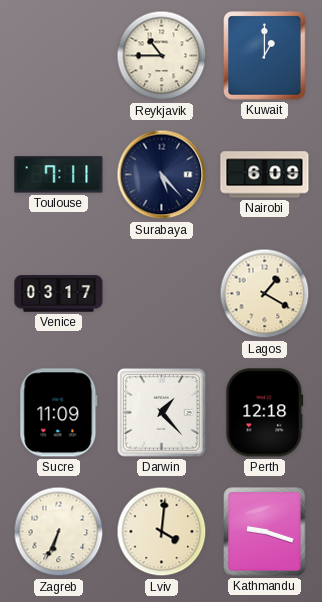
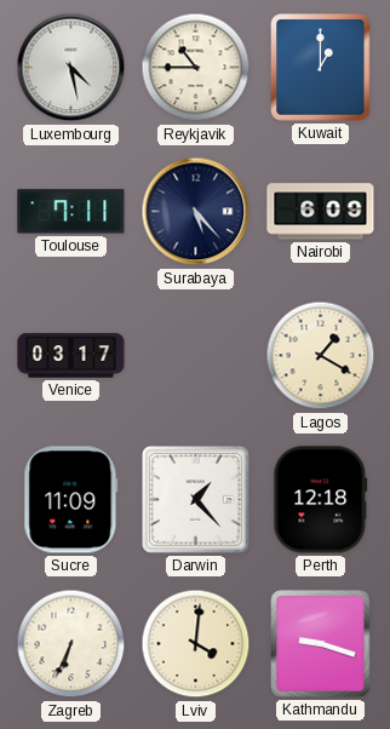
Luxembourg: none -> 4:28 (71, 68)
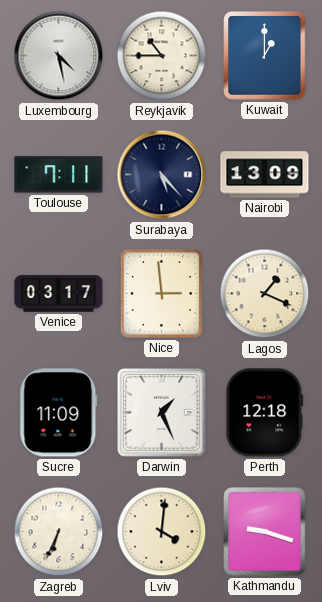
Nairobi: 6:09 -> 13:09 (265, 175)
Nice: none -> 2:59 (161, 293)
Lagos: 1:20 -> 1:19 (265, 294)
Darwin: 1:23 -> 1:26 (162, 413)
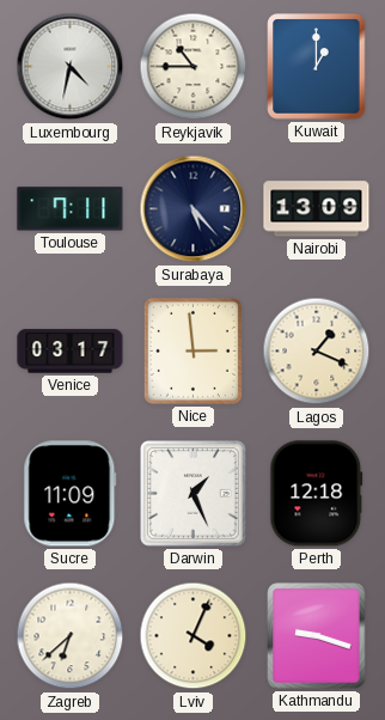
Luxembourg: 4:28 -> 4:32 (71, 67)
Zagreb: 6:34 -> 6:38 (71, 636)
Lviv: 4:01 -> 4:04 (194, 636)
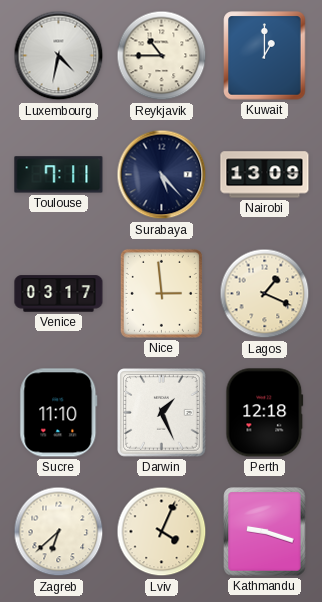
Sucre: 11:09 -> 11:10 (59, 413)
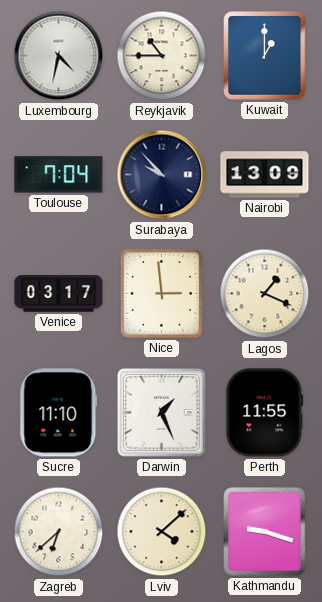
Toulouse: 7:11 -> 7:04 (59, 175)
Surabaya: 5:23 -> 9:53 (162, 175)
Perth: 12:18 -> 11:55 (265, 413)
Lviv: 4:04 -> 4:08 (162, 532)
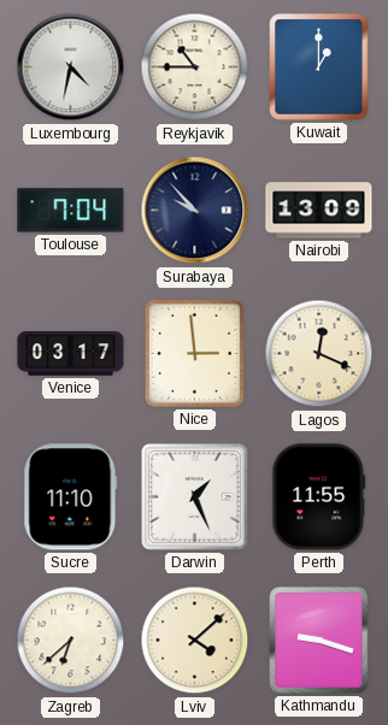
Lagos: 1:19 -> 12:19 (319, 354)
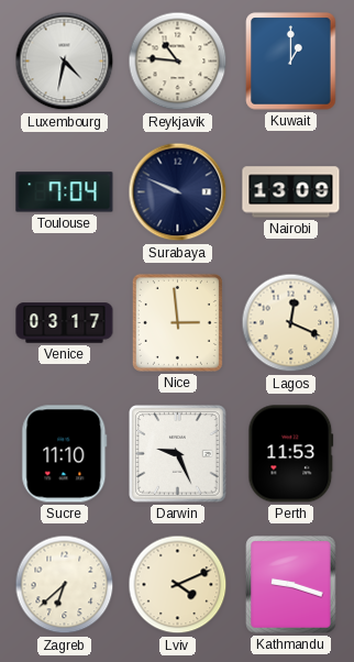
Reykjavik: 10:45 -> 10:46 (178, 62)
Surabaya: 9:53 -> 9:49 (178, 192)
Darwin: 1:26 -> 9:26 (178, 454)
Perth: 11:55 -> 11:53 (291, 454)
Lviv: 4:08 -> 4:11 (178, 585)
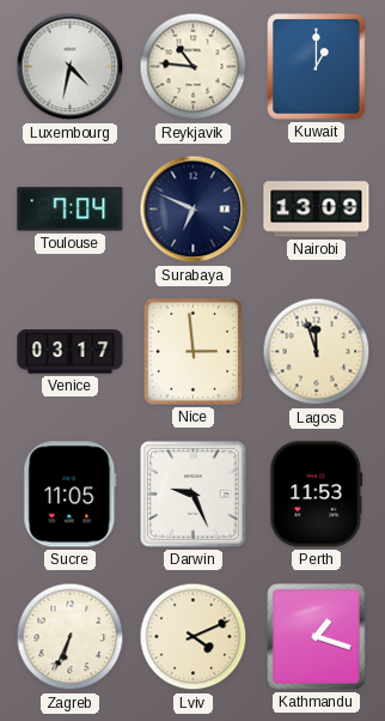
Surabaya: 9:49 -> 6:49 (194, 210)
Lagos: 12:19 -> 11:57 (317, 352)
Sucre: 11:10 -> 11:05 (71, 495)
Zagreb: 6:38 -> 6:34 (71, 637)
Kathmandu: 9:18 -> 1:18 (317, 637)
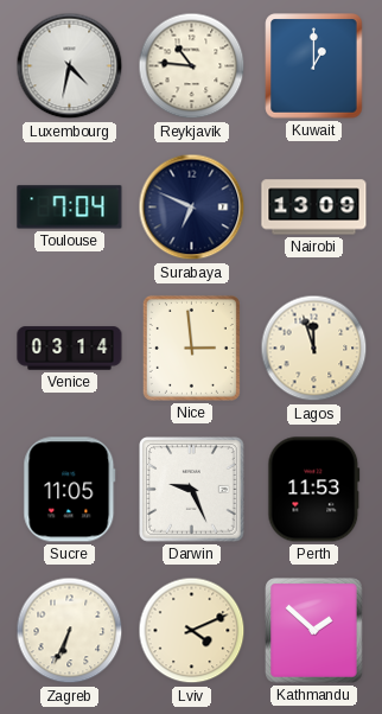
Venice: 03:17 -> 03:14 (70, 349)
Kathmandu: 1:18 -> 1:52 (314, 631)
